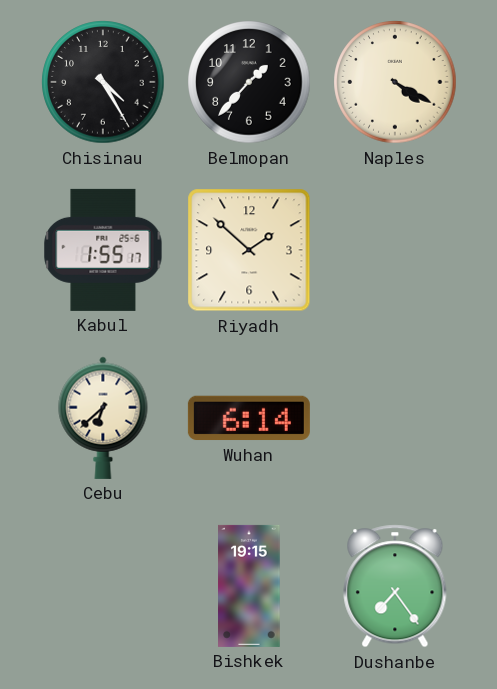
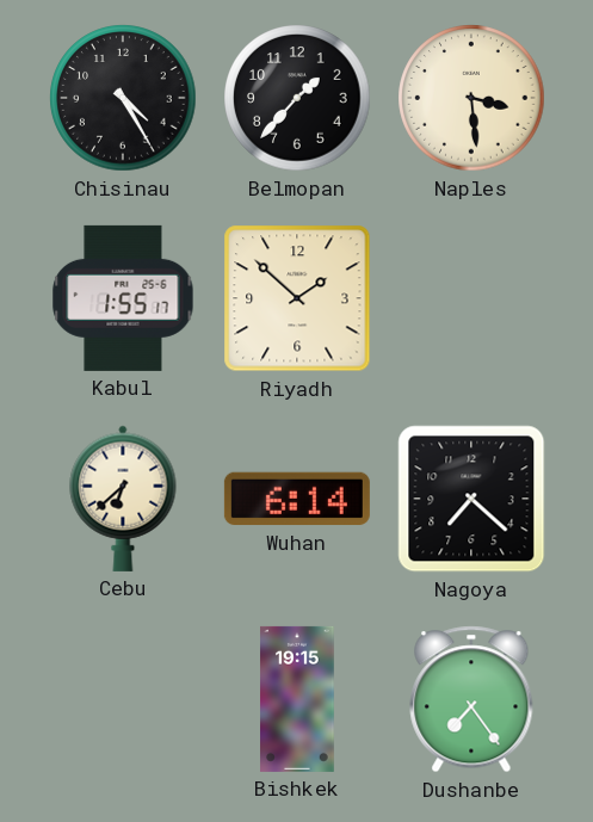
Naples: 4:20 -> 3:29 (471, 98)
Nagoya: none -> 7:22 (471, 499)
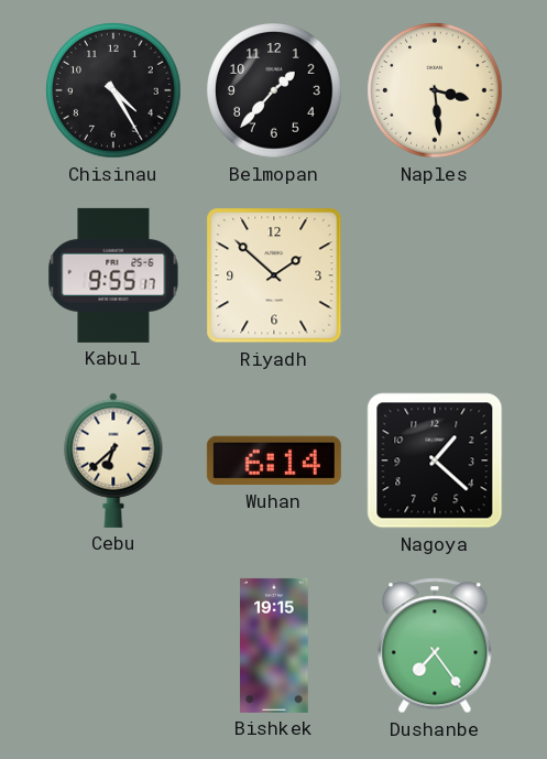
Kabul: 1:55 -> 9:55 (113, 275)
Nagoya: 7:22 -> 1:22 (435, 460)
